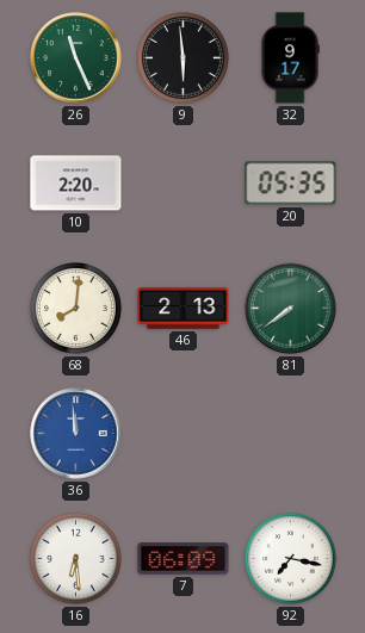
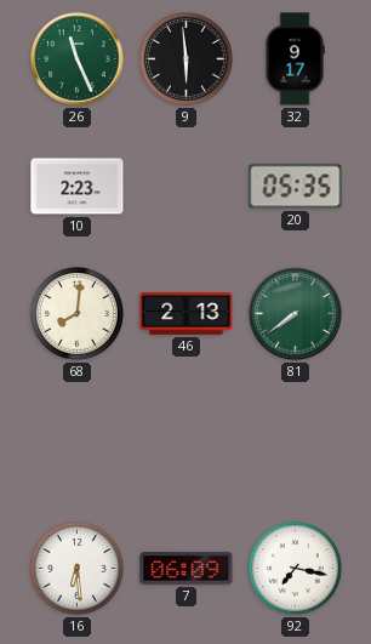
10: 2:20 -> 2:23 (78, 187)
36: 11:59 -> none (76, 434)
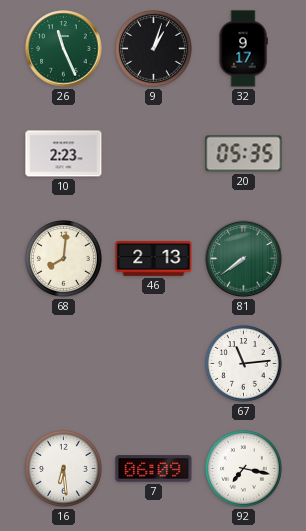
9: 5:59 -> 1:03 (154, 49)
67: none -> 11:14 (244, 364)
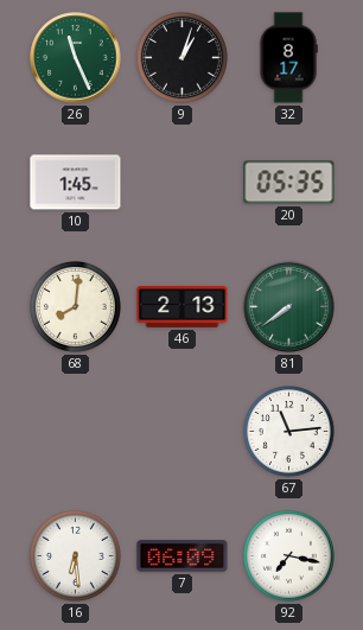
32: 9:17 -> 8:17 (288, 58)
10: 2:23 -> 1:45 (76, 183)
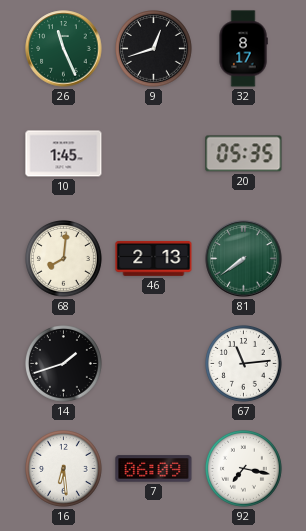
9: 1:03 -> 12:42 (154, 49)
14: none -> 1:42 (64, 364)
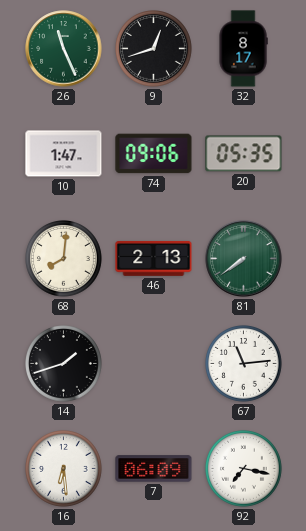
10: 1:45 -> 1:47 (64, 154)
74: none -> 09:06 (154, 154)
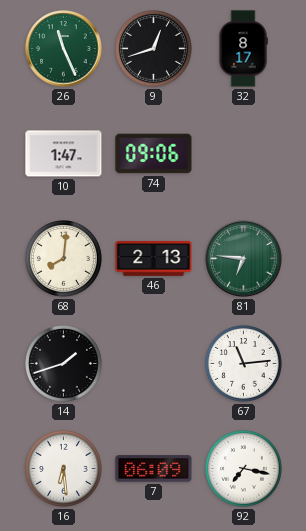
20: 05:35 -> none (244, 154)
81: 7:39 -> 6:46 (244, 259)
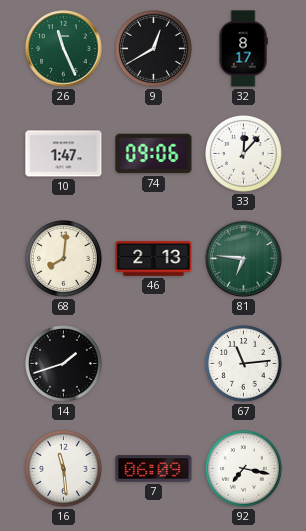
9: 12:42 -> 12:40 (154, 49)
33: none -> 12:07 (244, 154)
16: 6:29 -> 11:29 (64, 469)
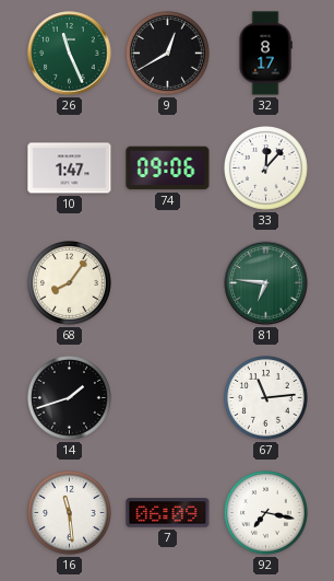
68: 8:01 -> 8:06 (70, 283)
46: 2:13 -> none (154, 259)
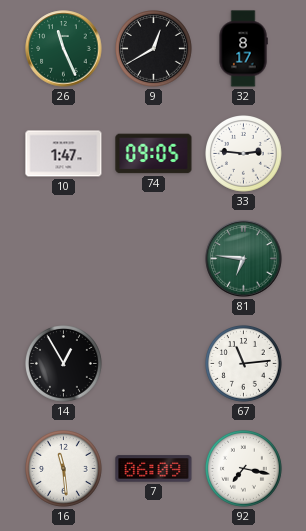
74: 09:06 -> 09:05 (154, 154)
33: 12:07 -> 2:46 (244, 154)
68: 8:06 -> none (70, 283)
14: 1:42 -> 12:55 (64, 364)
